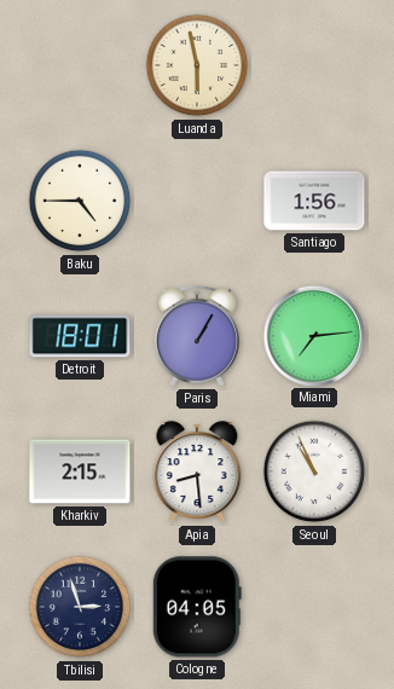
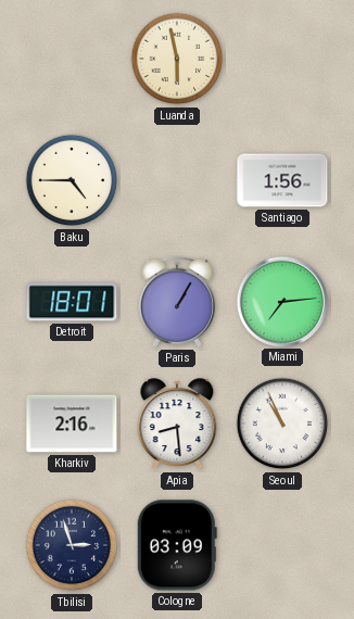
Kharkiv: 2:15 -> 2:16 (72, 424)
Cologne: 04:05 -> 03:09 (177, 545)
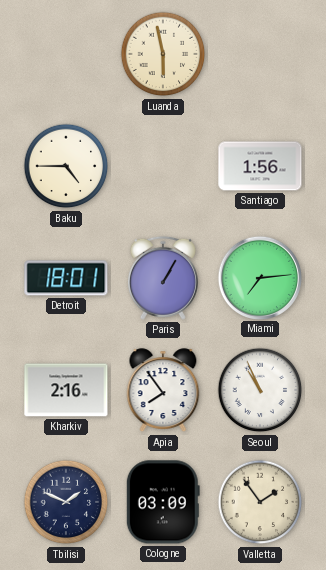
Apia: 8:29 -> 7:54 (163, 391)
Tbilisi: 2:57 -> 1:49 (66, 502)
Valletta: none -> 1:54 (260, 502)
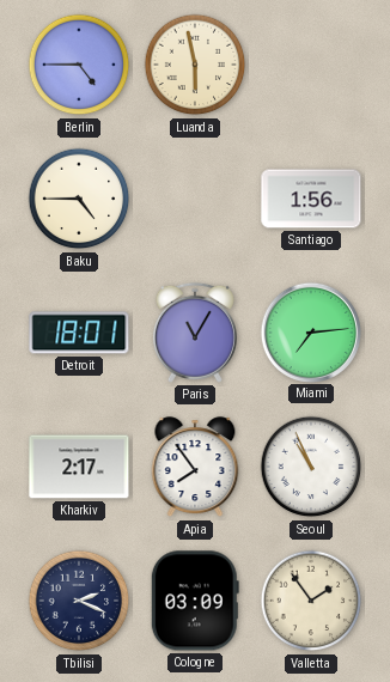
Berlin: none -> 4:45 (79, 65)
Paris: 1:05 -> 11:05 (195, 333)
Kharkiv: 2:16 -> 2:17 (79, 467)
Tbilisi: 1:49 -> 2:19 (79, 601)
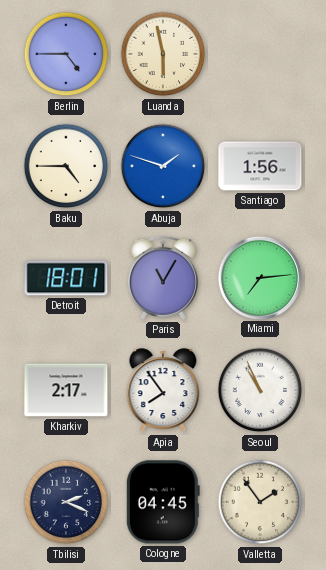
Abuja: none -> 1:48 (163, 166)
Cologne: 03:09 -> 04:45 (163, 502)
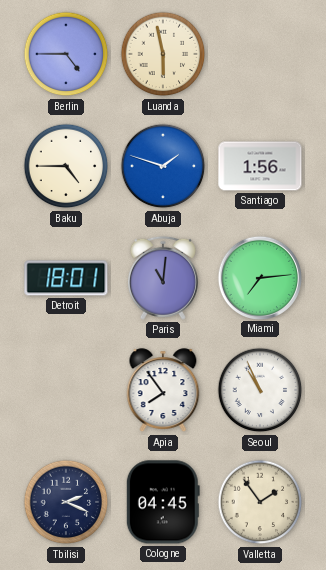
Paris: 11:05 -> 11:01 (163, 278)
Kharkiv: 2:17 -> none (66, 390)
